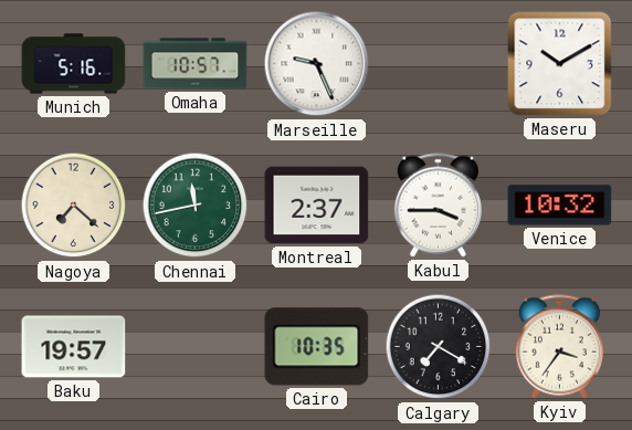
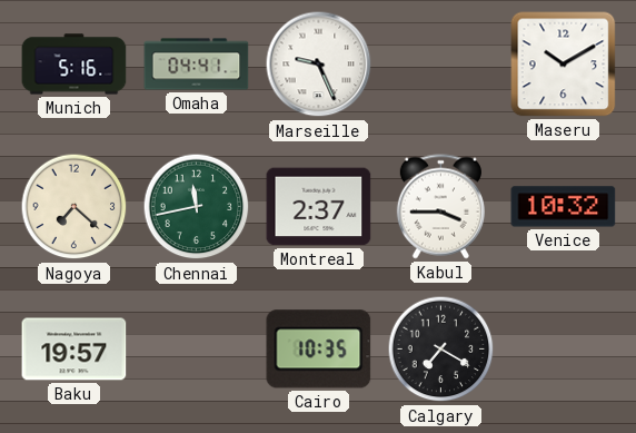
Omaha: 10:57 -> 04:41 (197, 65)
Kyiv: 3:36 -> none (559, 347)
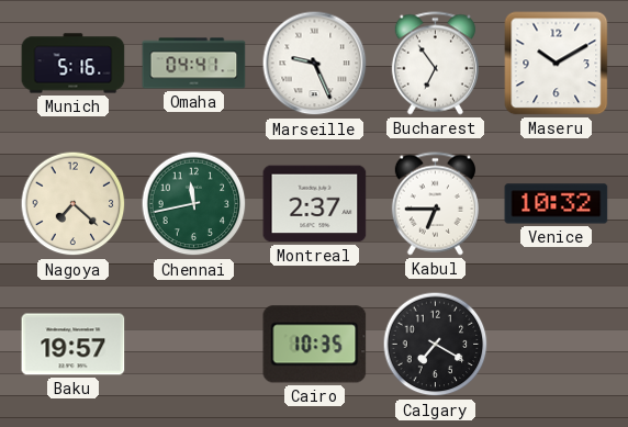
Bucharest: none -> 6:54 (435, 64)
Kabul: 3:45 -> 6:45 (435, 204)
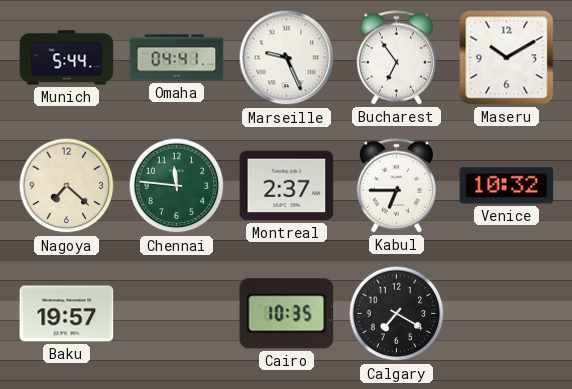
Munich: 5:16 -> 5:44 (67, 58)
Chennai: 11:43 -> 11:46 (177, 186)
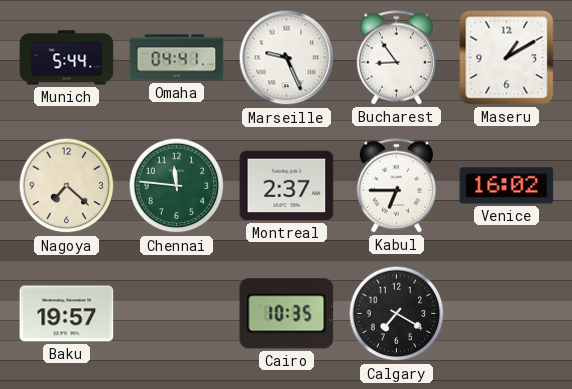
Bucharest: 6:54 -> 8:54 (396, 58)
Maseru: 10:10 -> 1:10 (507, 58)
Venice: 10:32 -> 16:02 (507, 186)
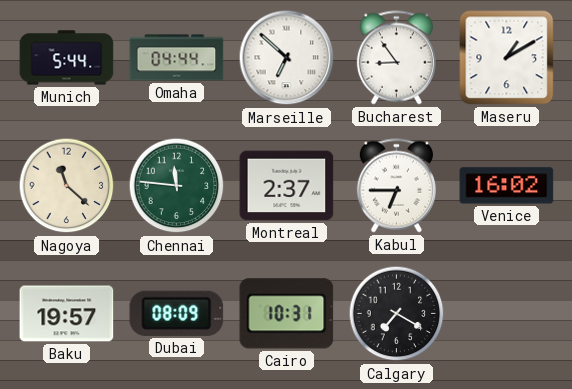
Omaha: 04:41 -> 04:44 (177, 58)
Marseille: 9:26 -> 6:52 (287, 58)
Nagoya: 7:22 -> 11:22 (67, 186)
Dubai: none -> 08:09 (177, 313)
Cairo: 10:35 -> 10:31 (287, 314)
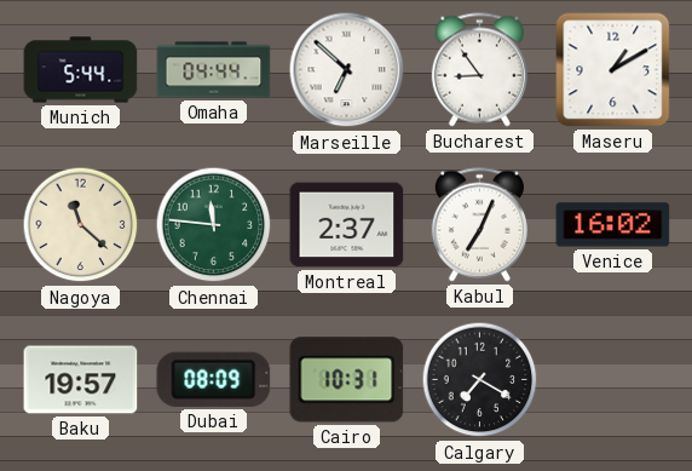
Kabul: 6:45 -> 7:04 (479, 225)
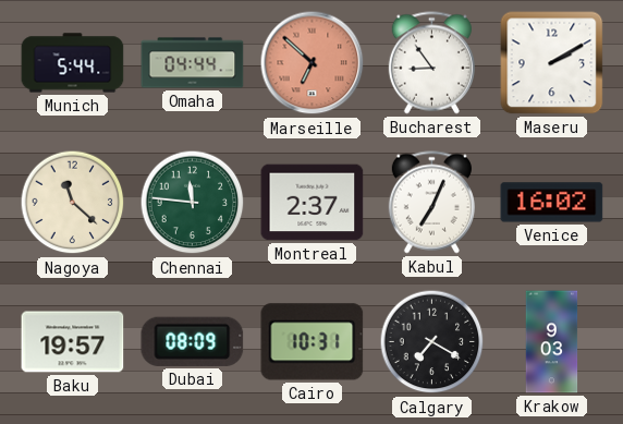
Marseille dial: white -> salmon (313, 63)
Maseru: 1:10 -> 2:10 (552, 63)
Krakow: none -> 9:03 (552, 342)
